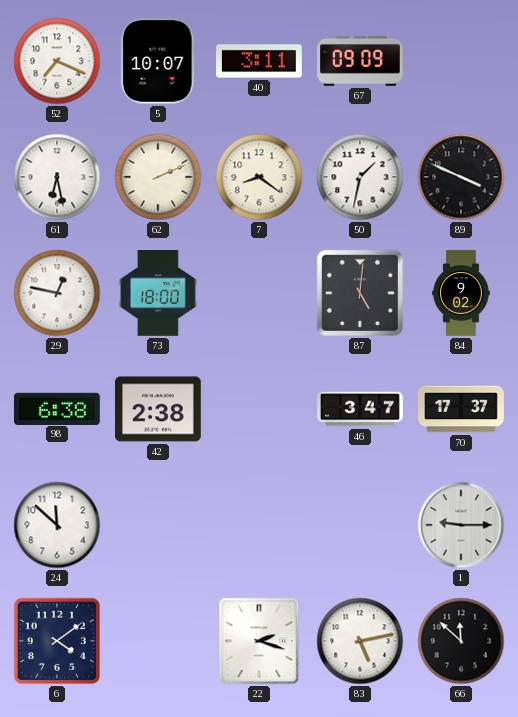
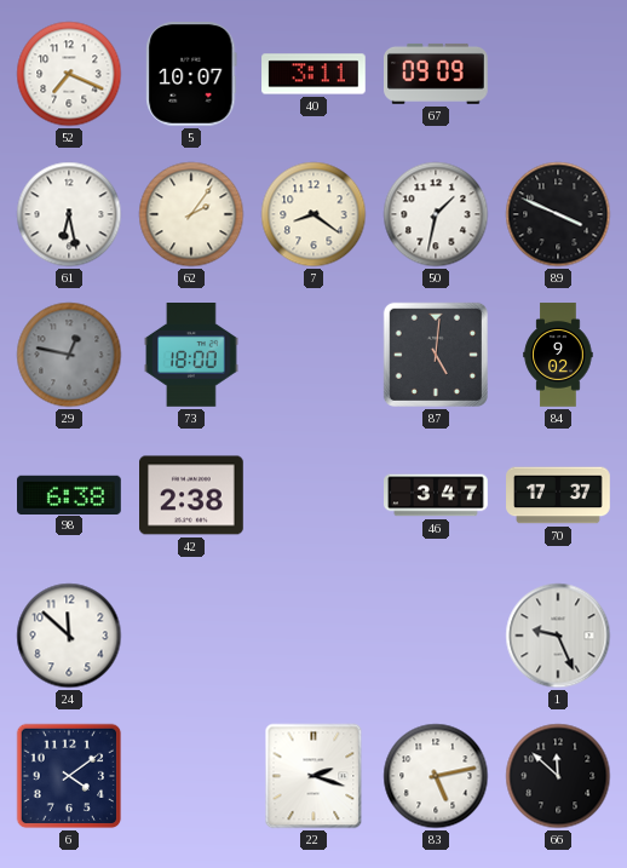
62: 2:11 -> 2:06 (191, 214)
29 dial: white -> grey (69, 355)
1: 9:15 -> 9:26 (558, 636)
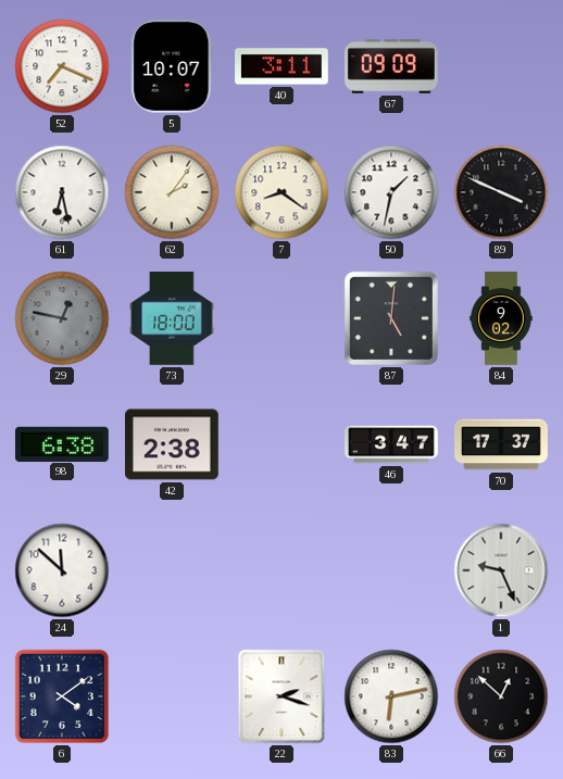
83: 5:13 -> 6:13 (391, 696)
66: 11:52 -> 12:52 (501, 696)
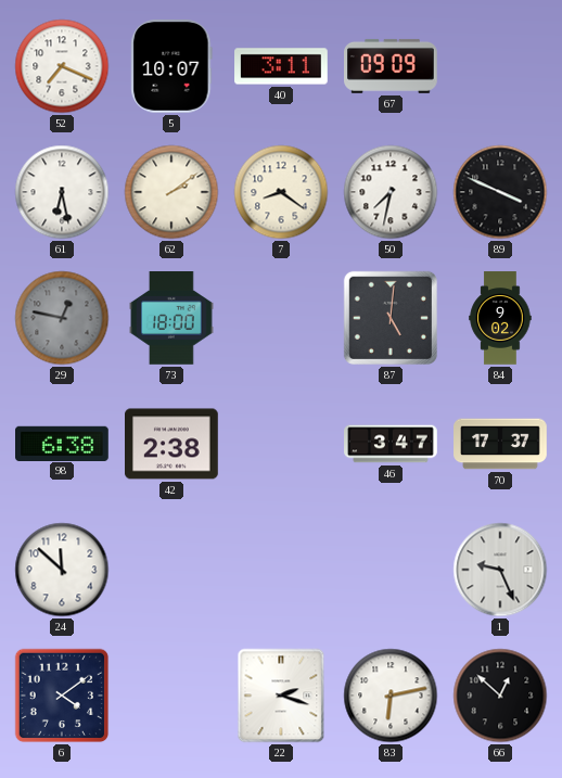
62: 2:06 -> 2:09 (171, 192)
50: 1:32 -> 7:32 (391, 192)
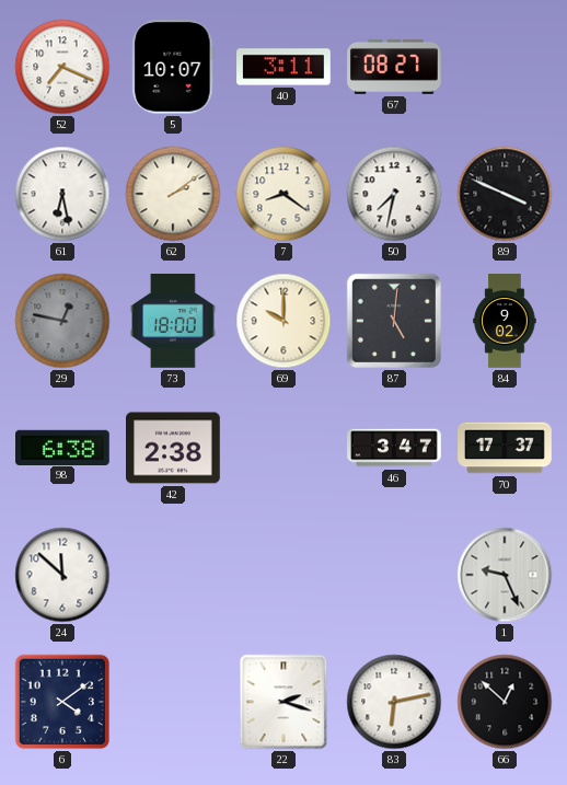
67: 09:09 -> 08:27 (395, 67)
69: none -> 10:00 (283, 321)
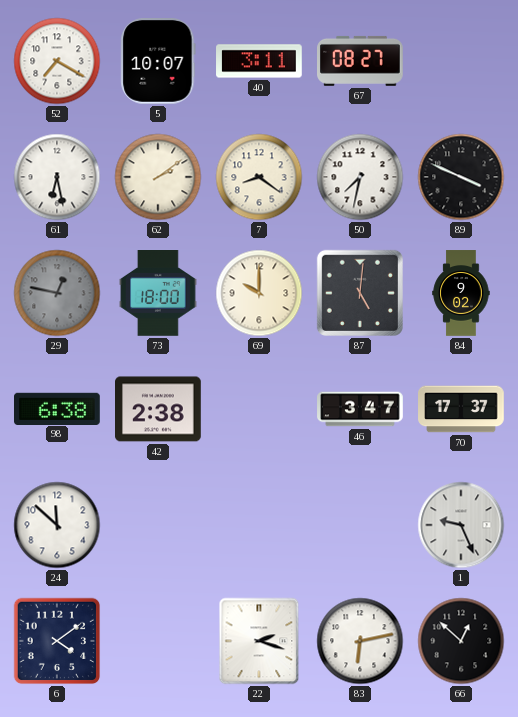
52: 7:19 -> 7:20 (57, 61)
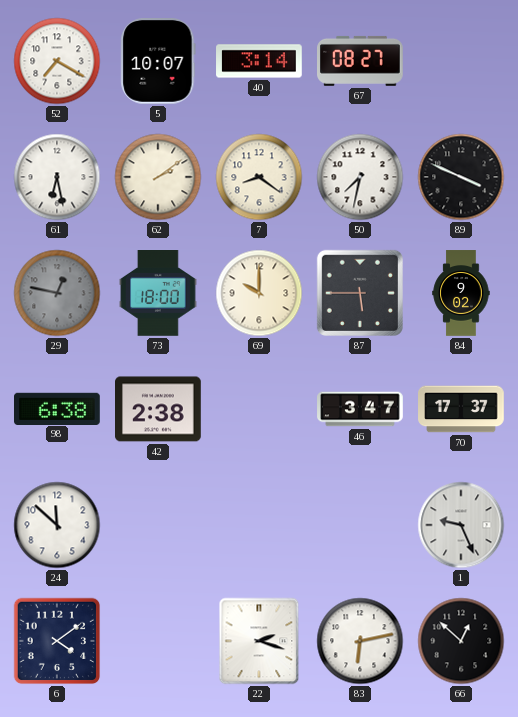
40: 3:11 -> 3:14 (259, 61)
87: 5:01 -> 5:45 (360, 293)
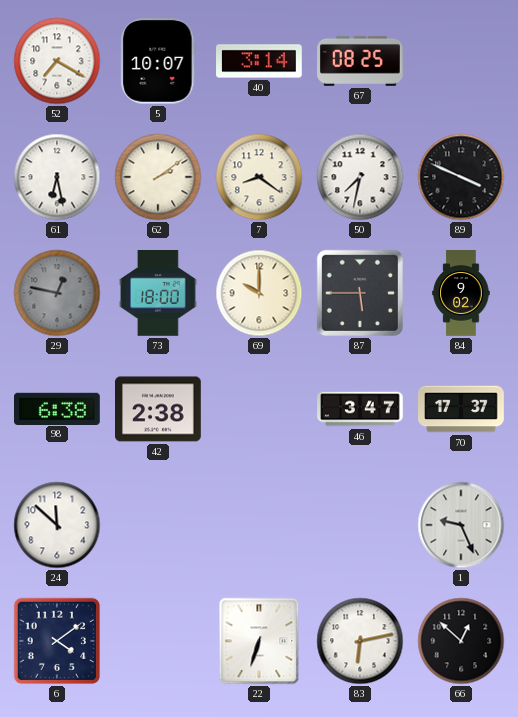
67: 08:27 -> 08:25 (361, 61)
22: 2:18 -> 6:33 (259, 641)
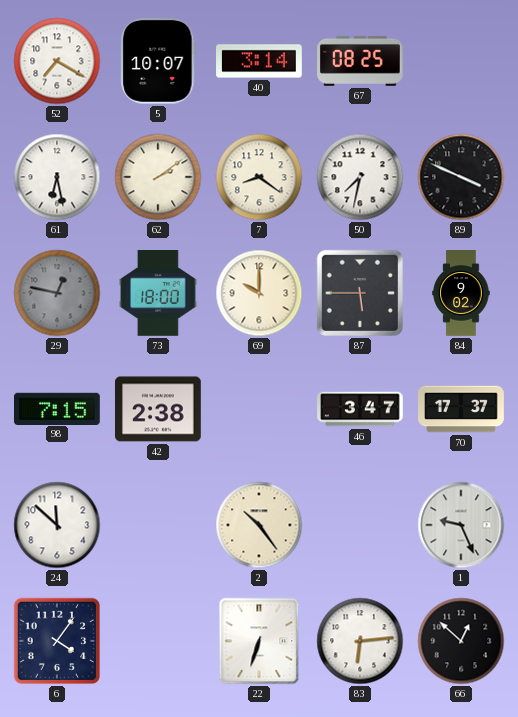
98: 6:38 -> 7:15 (58, 408)
2: none -> 10:24 (259, 525)
6: 4:09 -> 4:06 (57, 641)
83: 6:13 -> 6:14 (360, 641)
